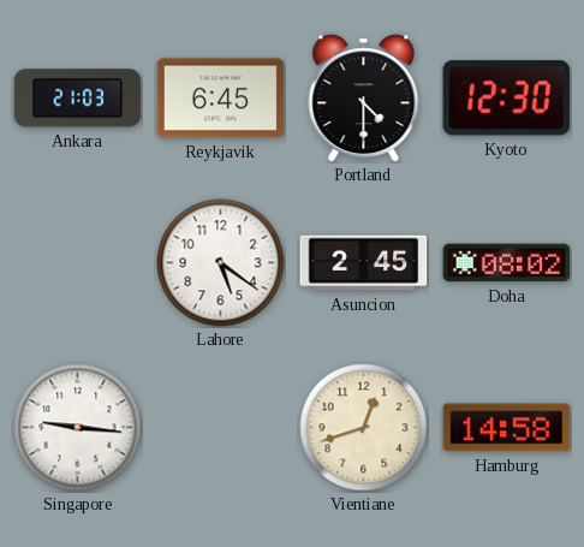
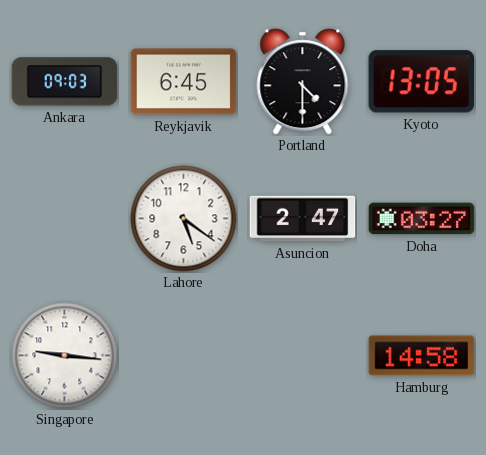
Ankara: 21:03 -> 09:03 (65, 82)
Kyoto: 12:30 -> 13:05 (421, 82)
Asuncion: 2:45 -> 2:47 (303, 219)
Doha: 08:02 -> 03:27 (422, 219)
Vientiane: 12:42 -> none (364, 428)
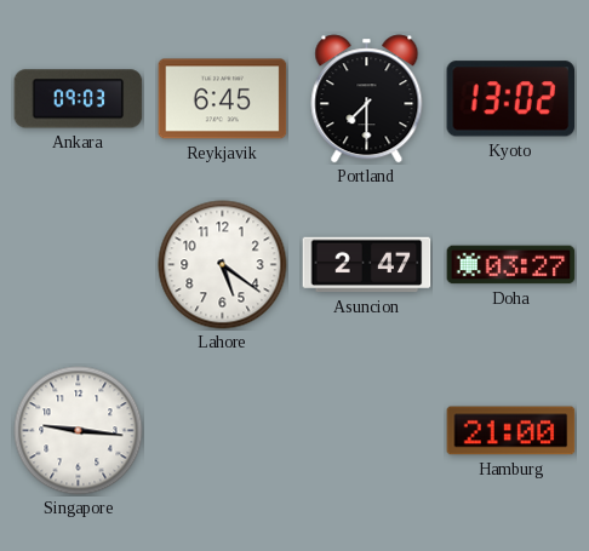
Portland: 4:30 -> 7:30 (367, 99)
Kyoto: 13:05 -> 13:02 (510, 99)
Hamburg: 14:58 -> 21:00 (511, 431)
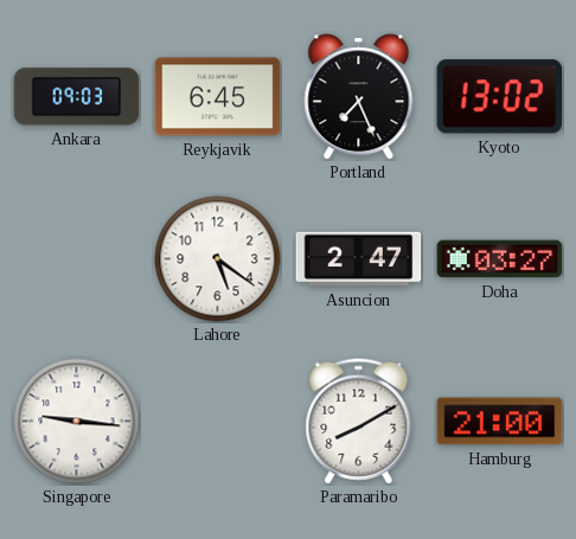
Portland: 7:30 -> 7:26 (359, 97)
Paramaribo: none -> 8:10 (359, 422)
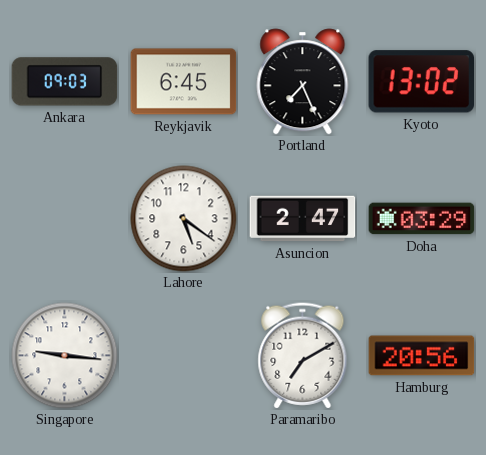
Doha: 03:27 -> 03:29 (422, 219)
Paramaribo: 8:10 -> 7:10 (303, 356)
Hamburg: 21:00 -> 20:56 (422, 356)
